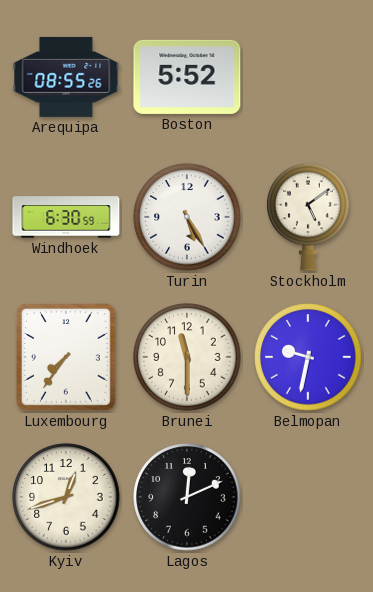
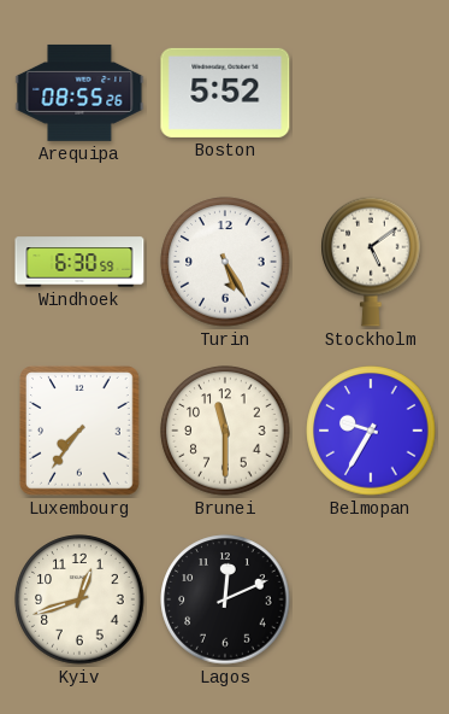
Belmopan: 9:32 -> 9:35 (371, 431)
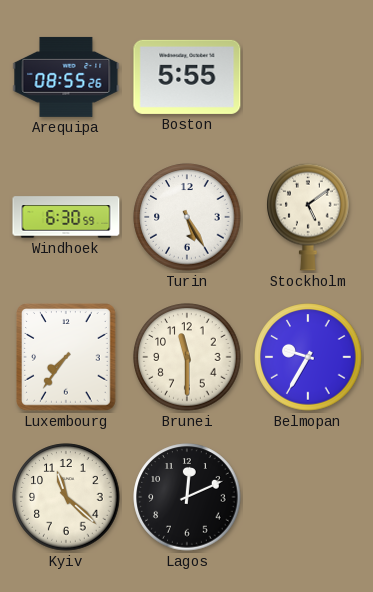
Boston: 5:52 -> 5:55 (187, 77)
Kyiv: 12:42 -> 11:22 (66, 497)
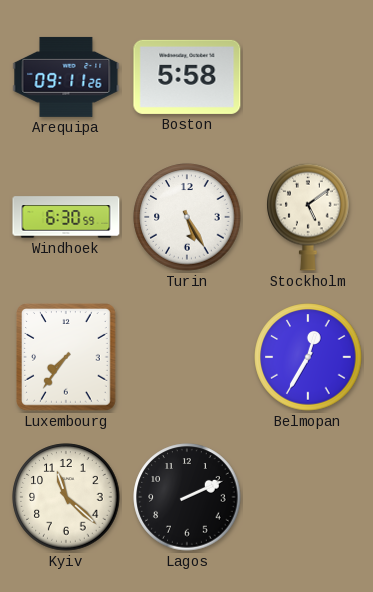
Arequipa: 08:55 -> 09:11 (66, 77)
Boston: 5:55 -> 5:58 (187, 77)
Brunei: 11:30 -> none (187, 357)
Belmopan: 9:35 -> 12:35 (308, 357)
Lagos: 12:11 -> 2:11 (187, 497)
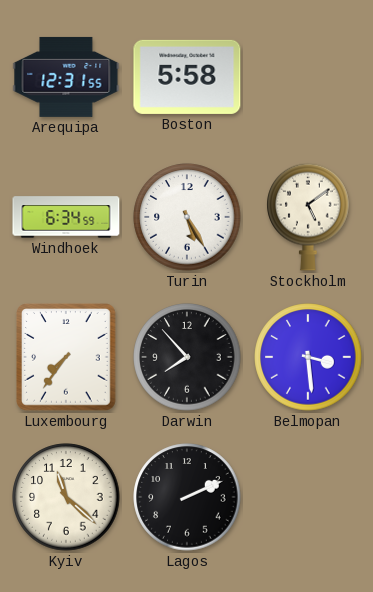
Arequipa: 09:11 -> 12:31 (66, 77)
Windhoek: 6:30 -> 6:34 (66, 217)
Darwin: none -> 7:53 (187, 357)
Belmopan: 12:35 -> 3:29 (308, 357)
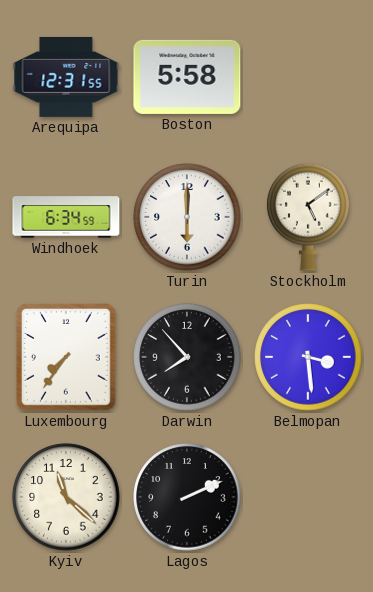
Turin: 5:25 -> 6:00 (187, 217)
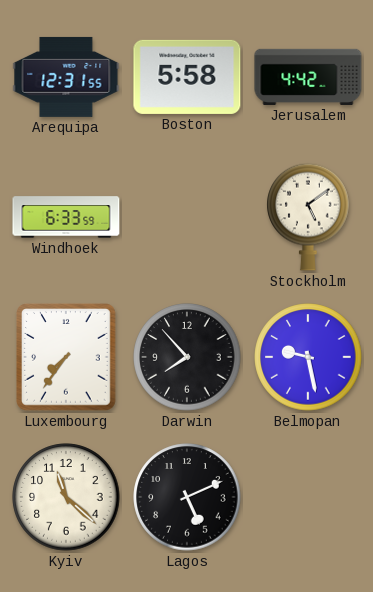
Jerusalem: none -> 4:42 (308, 77)
Windhoek: 6:34 -> 6:33 (66, 217)
Turin: 6:00 -> none (187, 217)
Belmopan: 3:29 -> 9:28 (308, 357)
Lagos: 2:11 -> 5:11 (187, 497)
